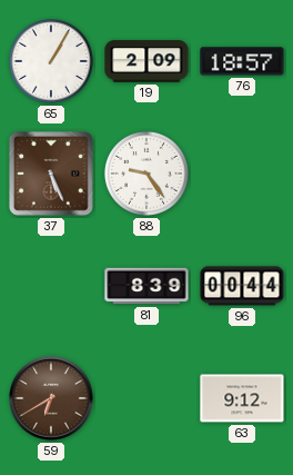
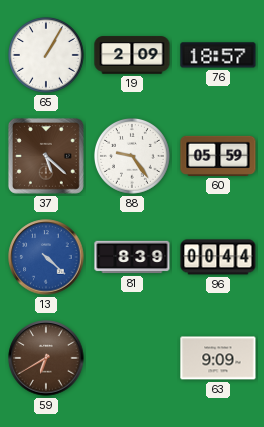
37: 5:26 -> 5:22 (46, 156)
60: none -> 05:59 (218, 156)
13: none -> 4:22 (46, 257)
63: 9:12 -> 9:09 (218, 358)
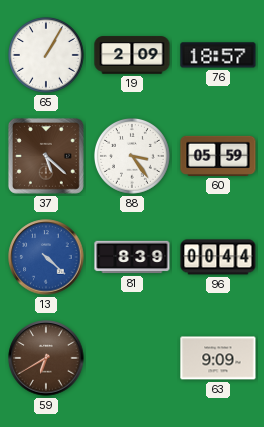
88: 9:24 -> 3:24 (133, 157)
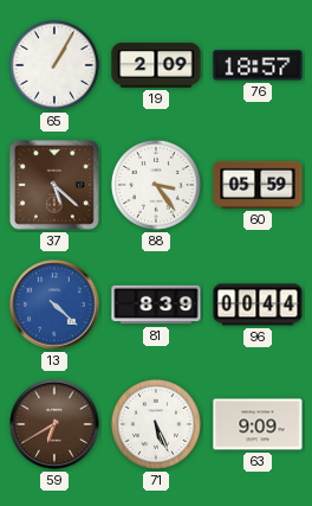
71: none -> 5:26 (157, 425)
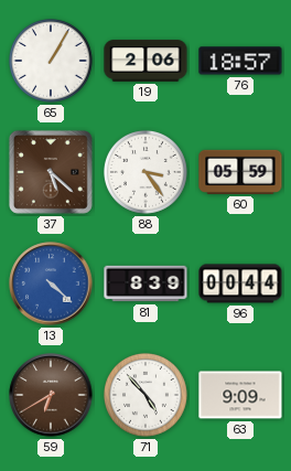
19: 2:09 -> 2:06 (145, 61)
71: 5:26 -> 4:53 (147, 396)
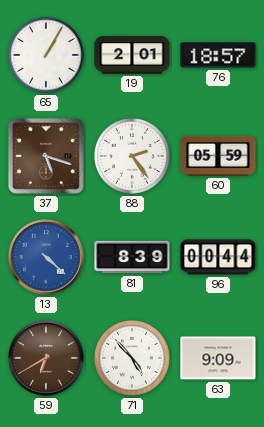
19: 2:06 -> 2:01 (132, 55)
37: 5:22 -> 5:18 (46, 156)
88: 3:24 -> 2:24 (133, 157)
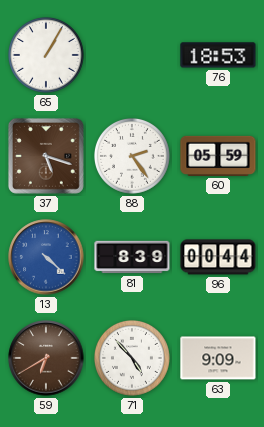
19: 2:01 -> none (132, 55)
76: 18:57 -> 18:53 (218, 55)
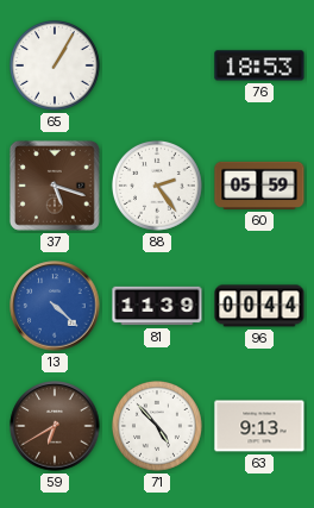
81: 8:39 -> 11:39 (157, 306)
63: 9:09 -> 9:13 (259, 426)
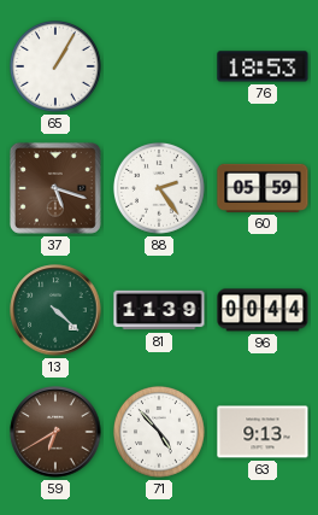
13 dial: blue -> green (55, 310)
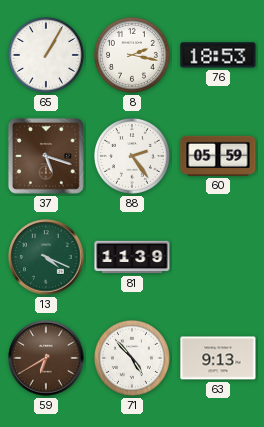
8: none -> 2:17 (133, 56)
13: 4:22 -> 4:19 (46, 257)
96: 00:44 -> none (263, 310)
